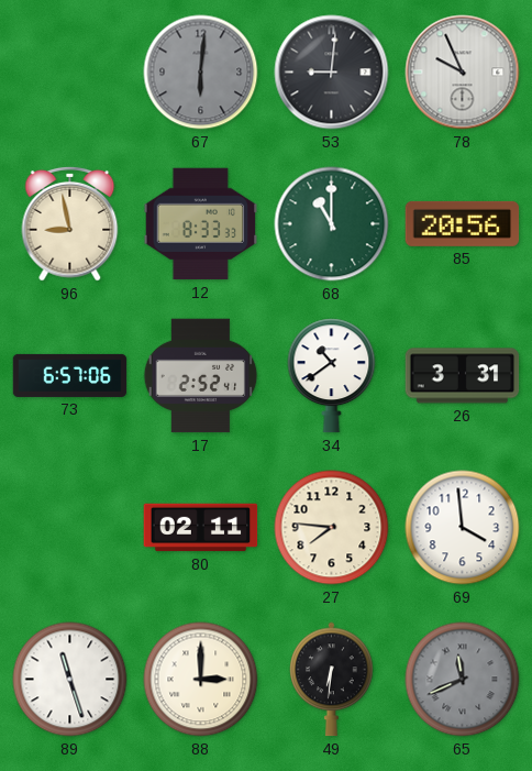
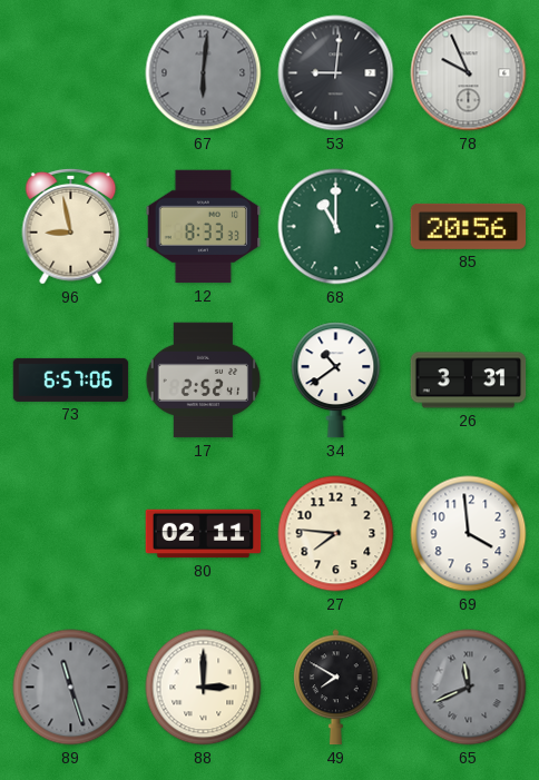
89 dial: white -> grey (71, 688)
49: 6:31 -> 7:50 (336, 688)
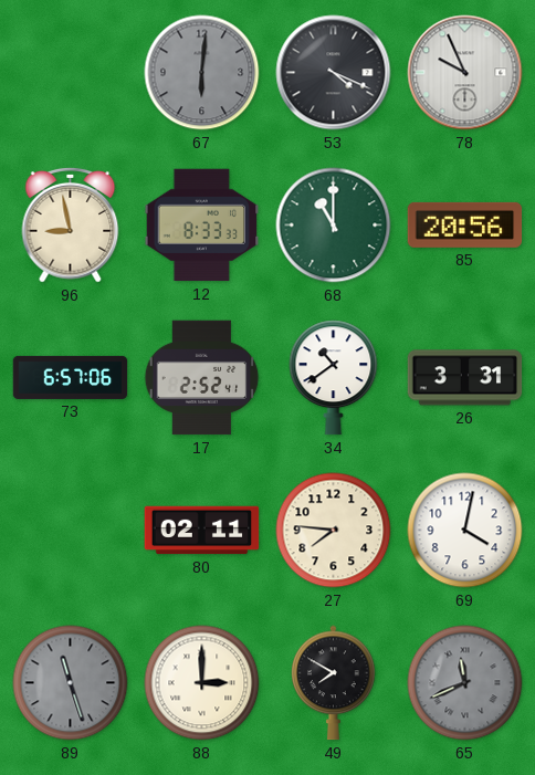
53: 9:01 -> 4:19 (334, 73)
69: 3:59 -> 4:02 (465, 531)
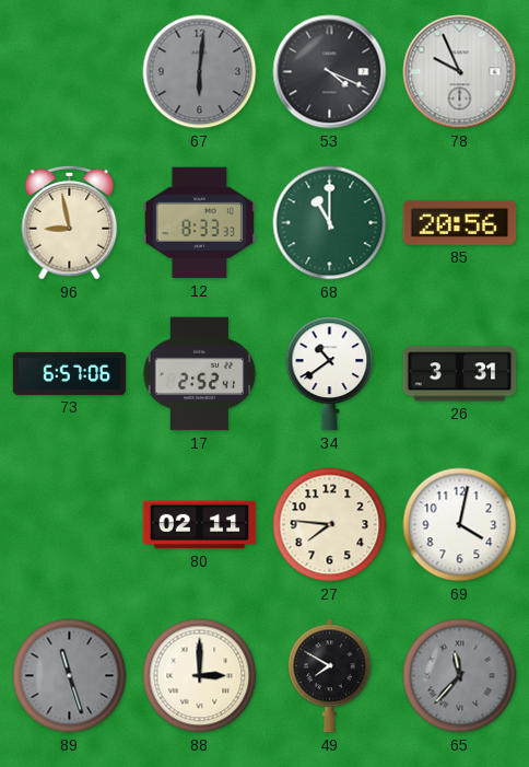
65: 11:41 -> 11:37 (460, 676)
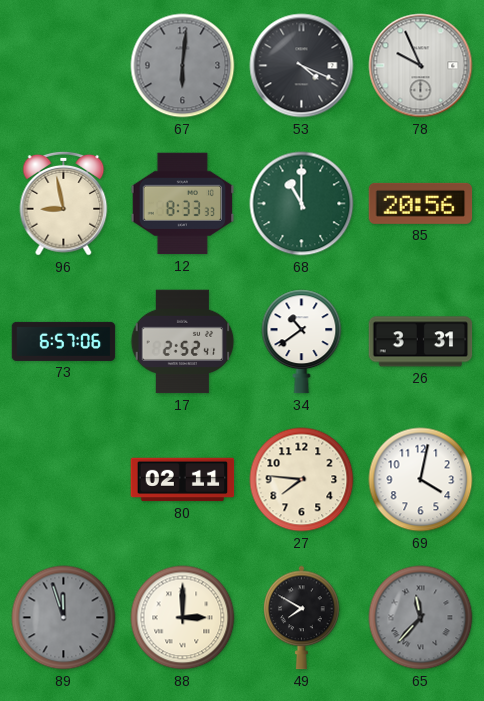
89: 11:27 -> 11:57 (64, 618)
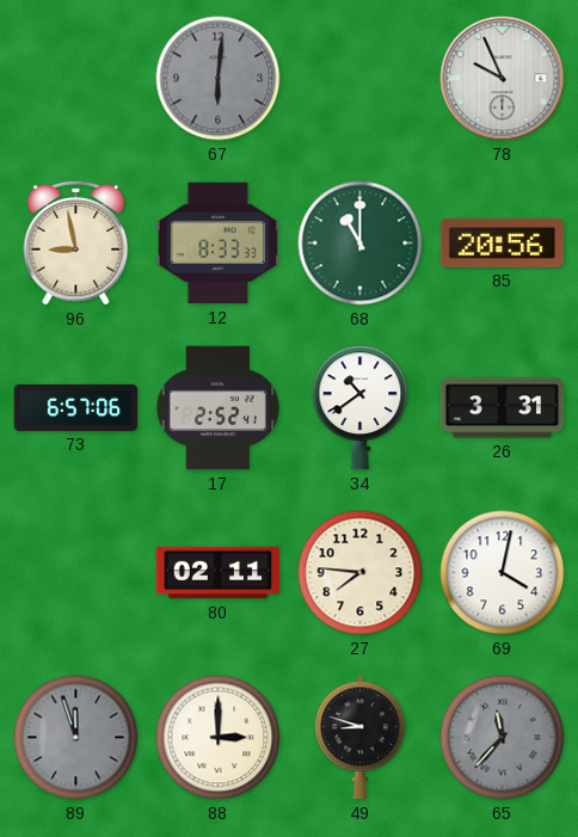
53: 4:19 -> none (302, 66)
49: 7:50 -> 8:48 (361, 738)
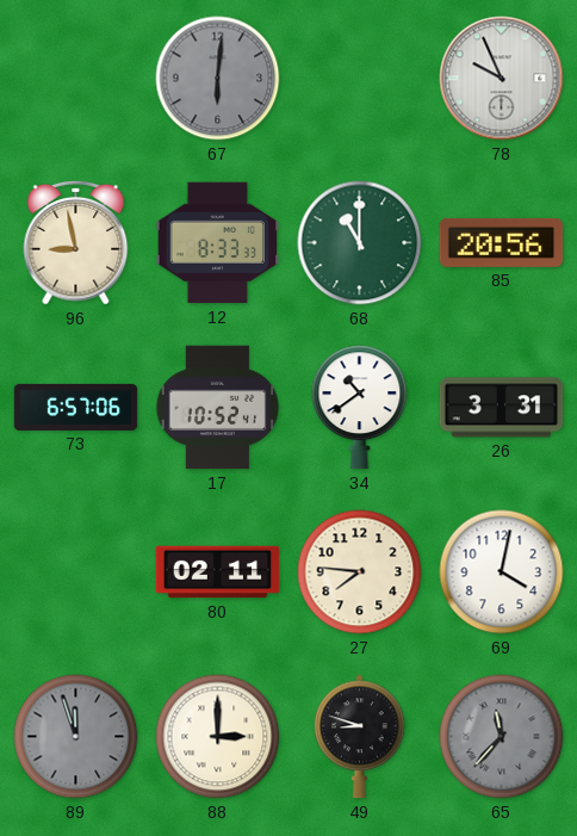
17: 2:52 -> 10:52 (218, 408)
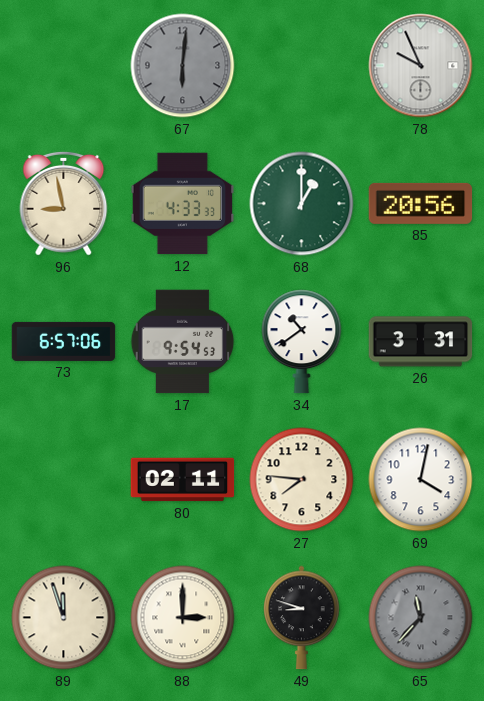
12: 8:33 -> 4:33 (183, 204)
68: 11:00 -> 1:00 (302, 204)
17: 10:52 -> 9:54 (183, 342)
89 dial: grey -> cream (64, 618)
